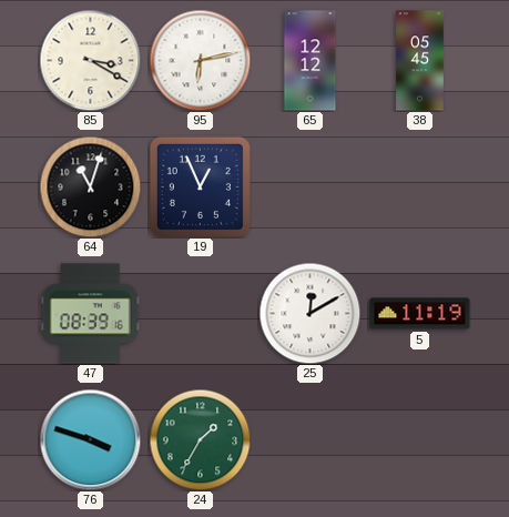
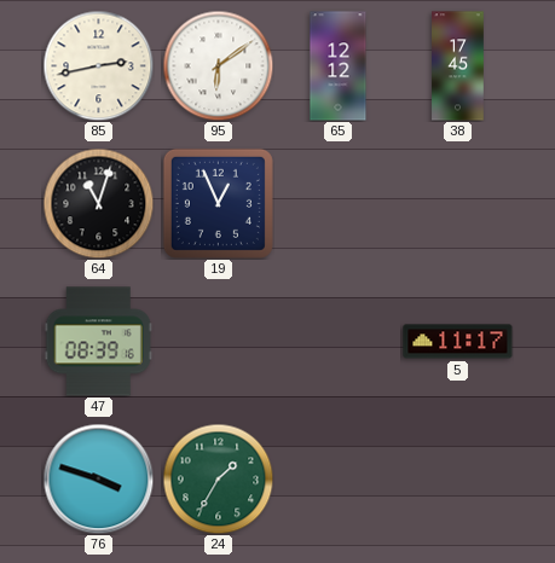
85: 3:20 -> 2:43 (98, 65)
95: 6:13 -> 6:09 (218, 65)
38: 05:45 -> 17:45 (458, 66)
25: 12:10 -> none (309, 313)
5: 11:19 -> 11:17 (458, 342)
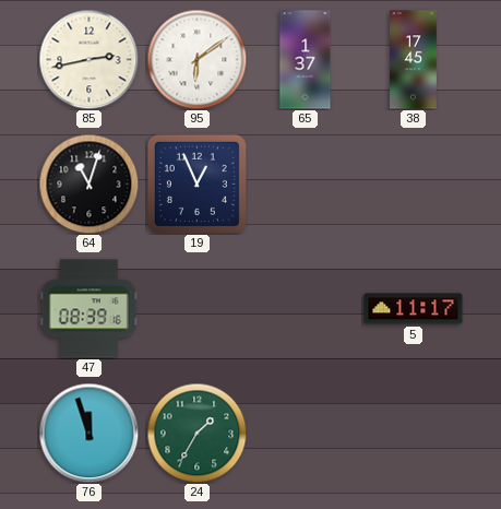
65: 12:12 -> 1:37 (306, 60)
76: 3:48 -> 11:57 (88, 433)
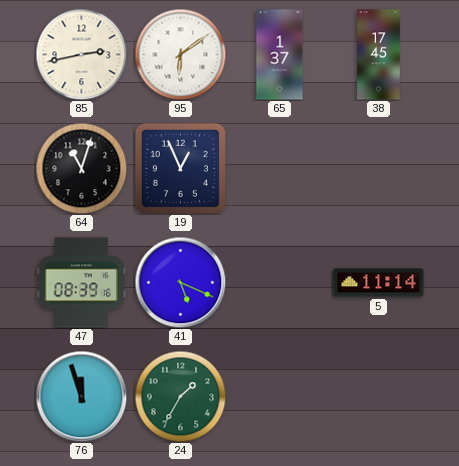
41: none -> 5:19 (180, 282)
5: 11:17 -> 11:14 (379, 283)
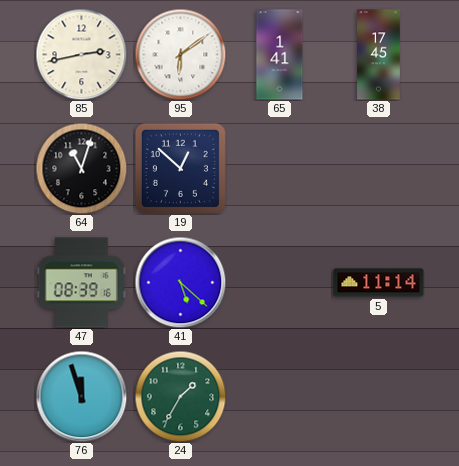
65: 1:37 -> 1:41 (280, 55)
19: 12:56 -> 12:52 (180, 168)
41: 5:19 -> 5:22 (180, 282)
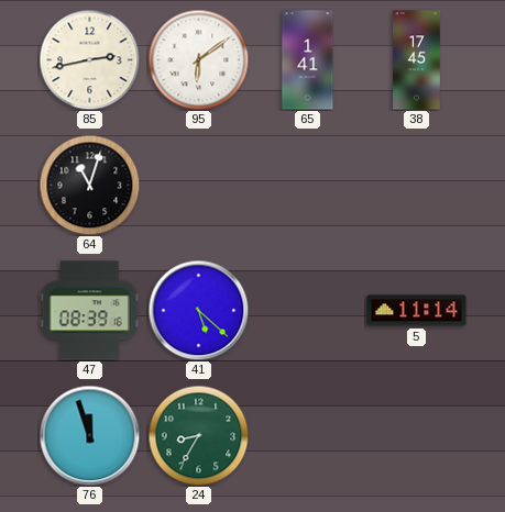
19: 12:52 -> none (180, 168)
24: 1:35 -> 8:35 (198, 435)
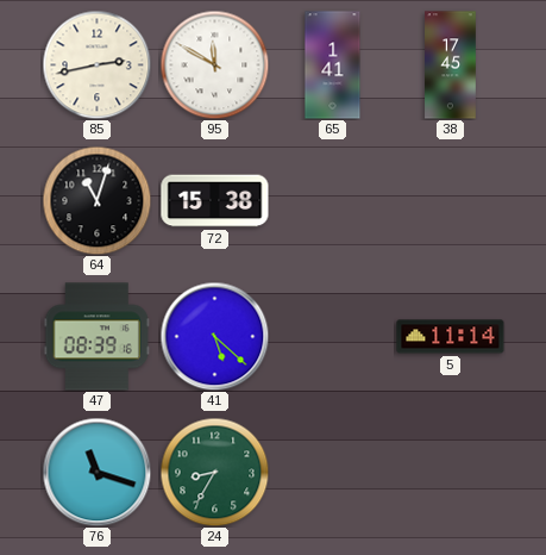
95: 6:09 -> 11:50 (214, 64)
72: none -> 15:38 (215, 201)
76: 11:57 -> 11:18 (96, 472)
